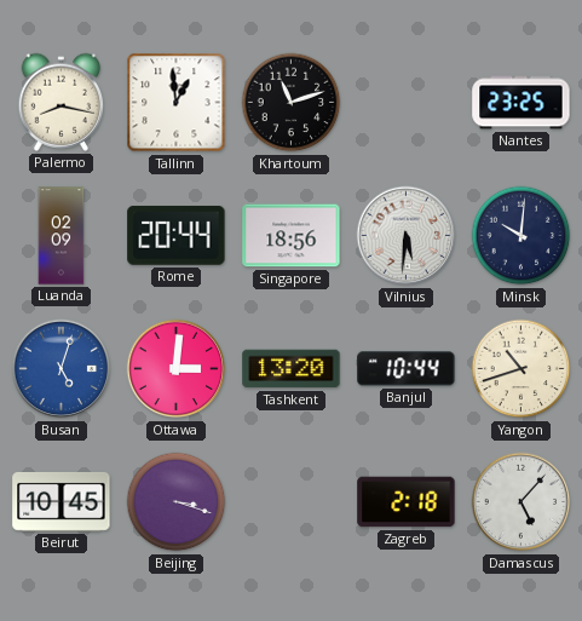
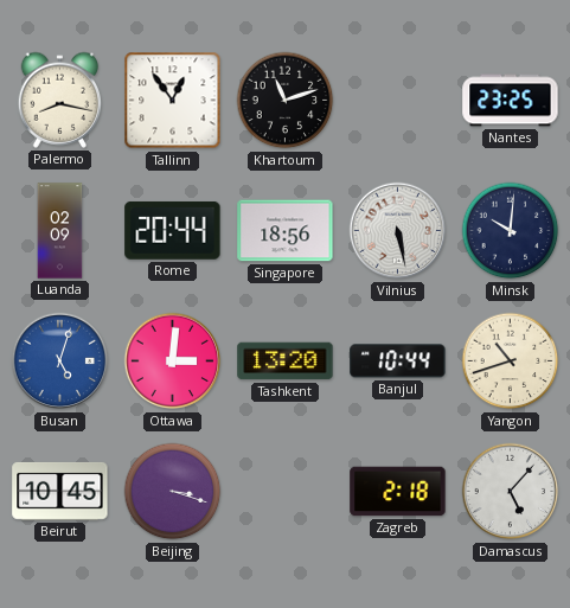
Tallinn: 12:59 -> 12:54 (173, 101)
Vilnius: 5:31 -> 5:28 (398, 231)
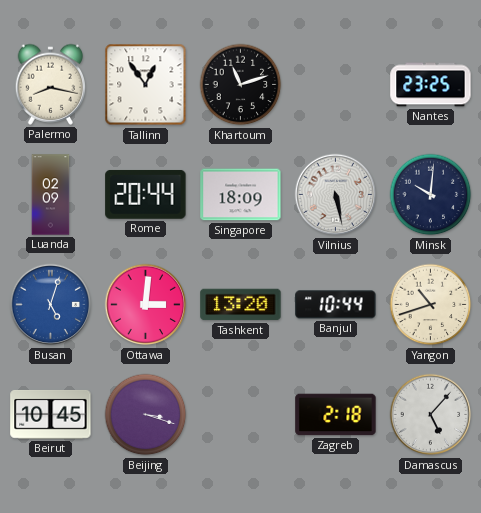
Singapore: 18:56 -> 18:09 (241, 195)
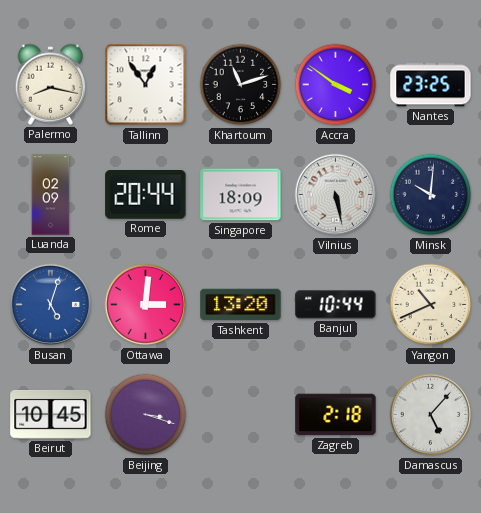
Accra: none -> 3:51 (336, 85)
Yangon: 10:42 -> 10:41 (431, 305)
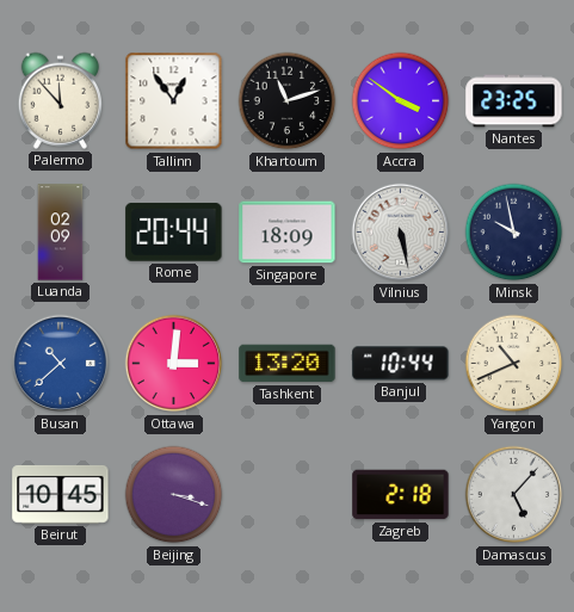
Palermo: 8:17 -> 11:53 (61, 100)
Minsk: 10:01 -> 9:58 (514, 233)
Busan: 5:03 -> 10:38 (61, 364)
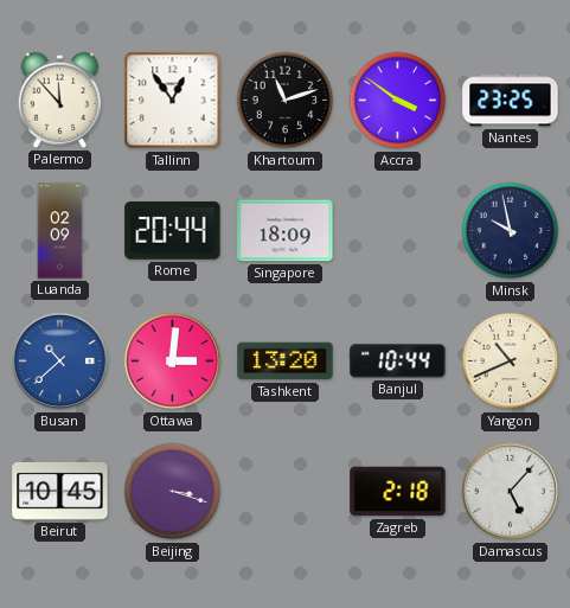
Vilnius: 5:28 -> none (401, 233)
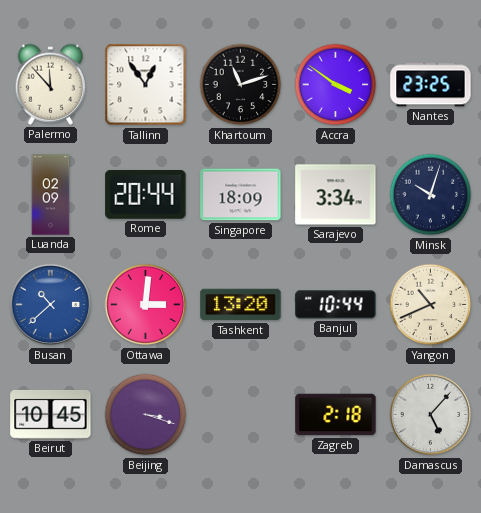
Sarajevo: none -> 3:34 (336, 195)
Minsk: 9:58 -> 10:03 (431, 195)
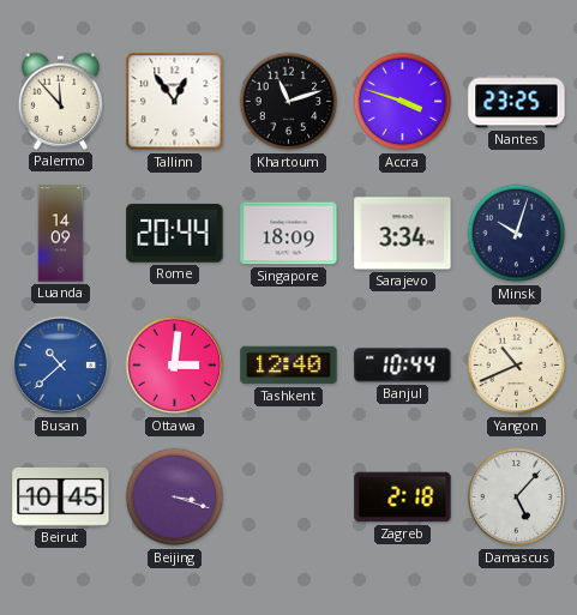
Accra: 3:51 -> 3:48 (403, 102)
Luanda: 02:09 -> 14:09 (61, 234)
Tashkent: 13:20 -> 12:40 (289, 366)
